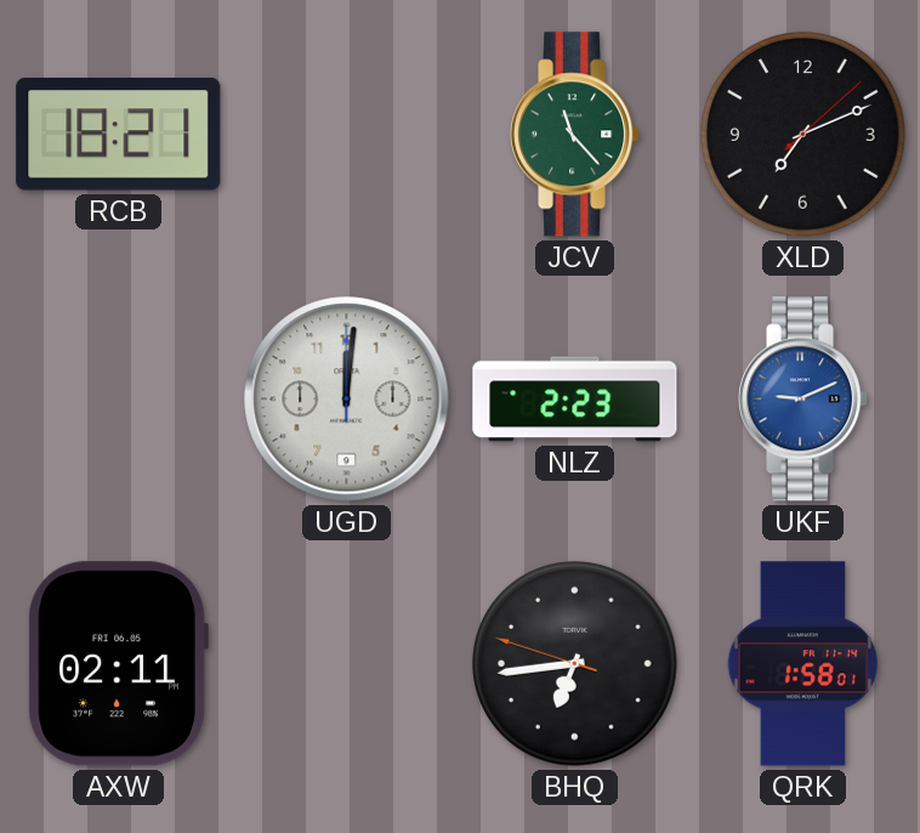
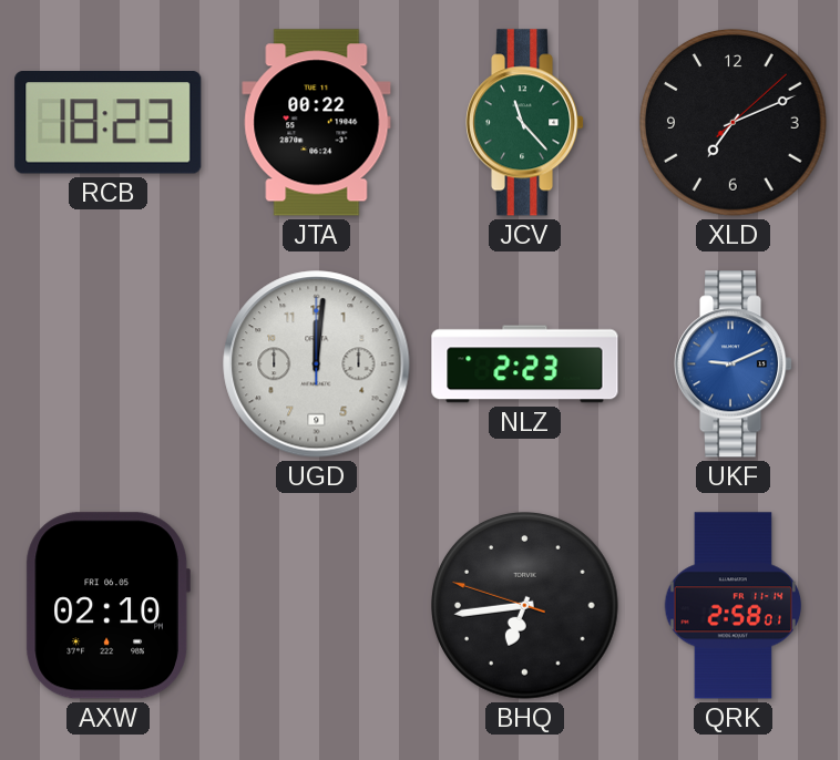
RCB: 18:21 -> 18:23 (109, 123)
JTA: none -> 00:22 (317, 123)
AXW: 02:11 -> 02:10 (107, 606)
QRK: 1:58 -> 2:58 (734, 606)
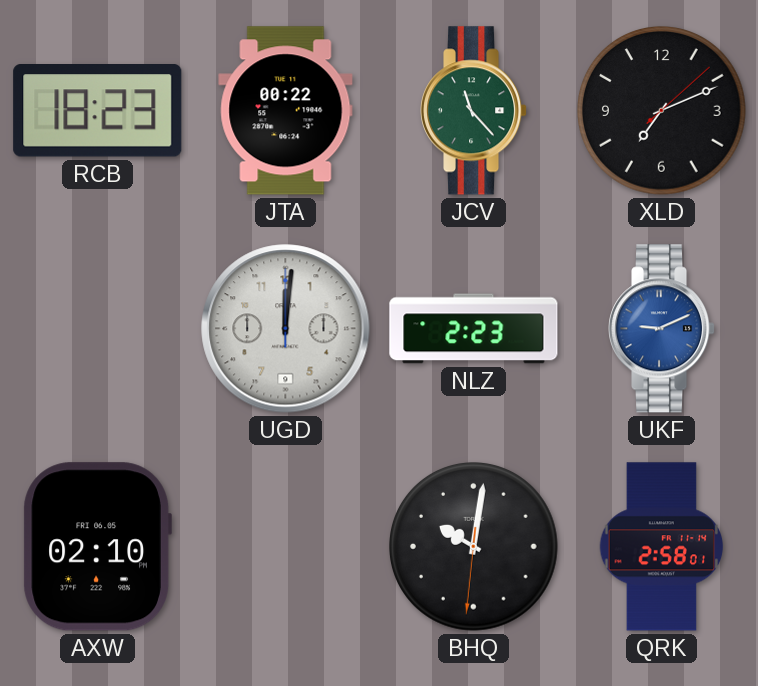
BHQ: 6:43 -> 10:01 (474, 547)
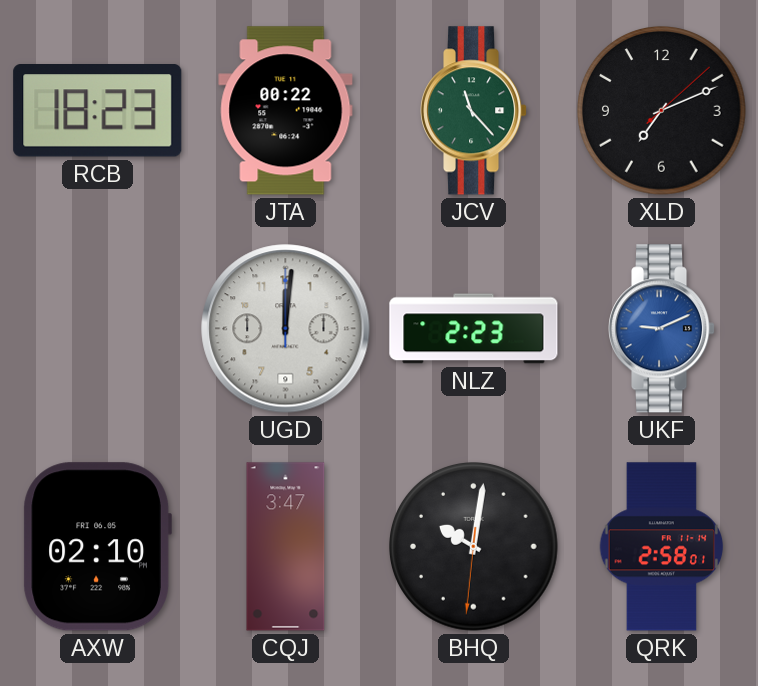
CQJ: none -> 3:47 (286, 547)
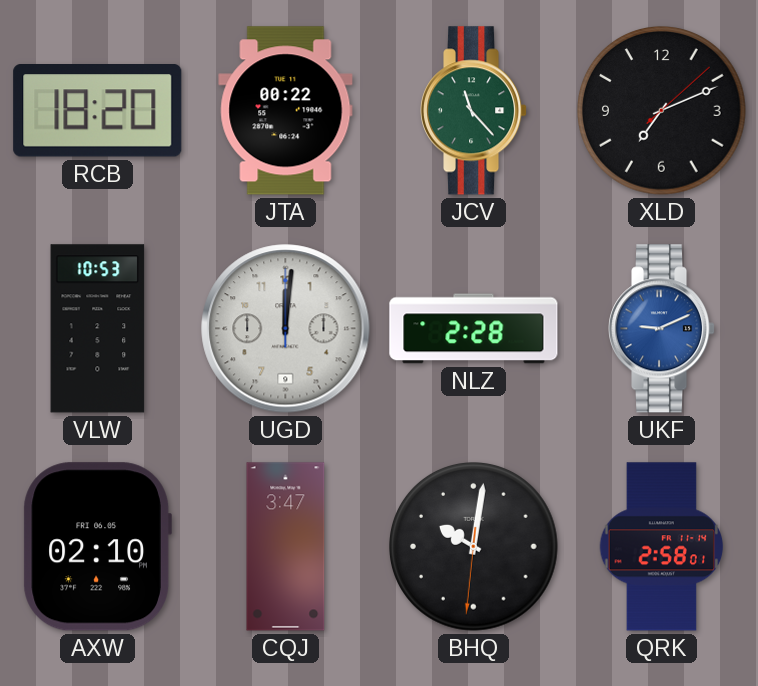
RCB: 18:23 -> 18:20 (98, 111)
VLW: none -> 10:53 (98, 329)
NLZ: 2:23 -> 2:28 (474, 329)
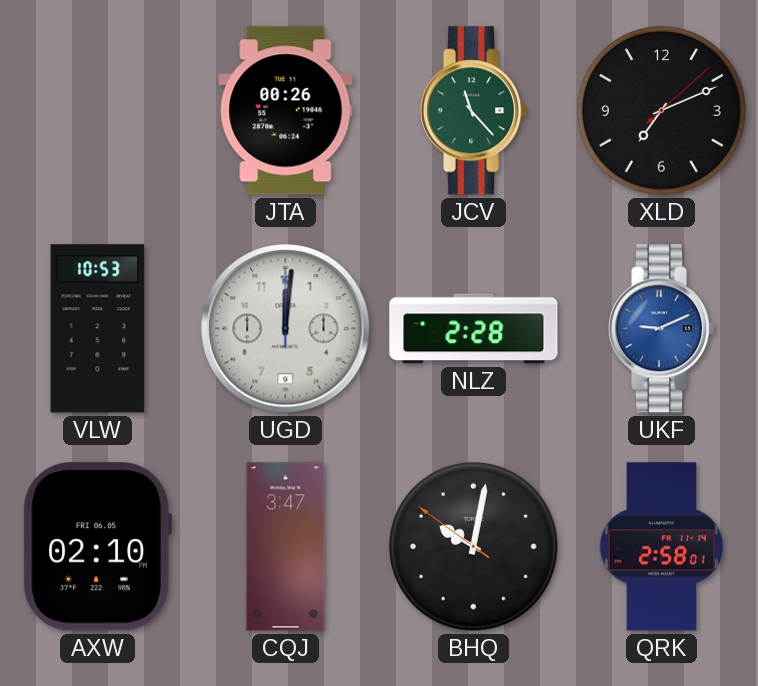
RCB: 18:20 -> none (98, 111)
JTA: 00:22 -> 00:26 (286, 111)
BHQ: 10:01:31 -> 10:01:51 (474, 547)
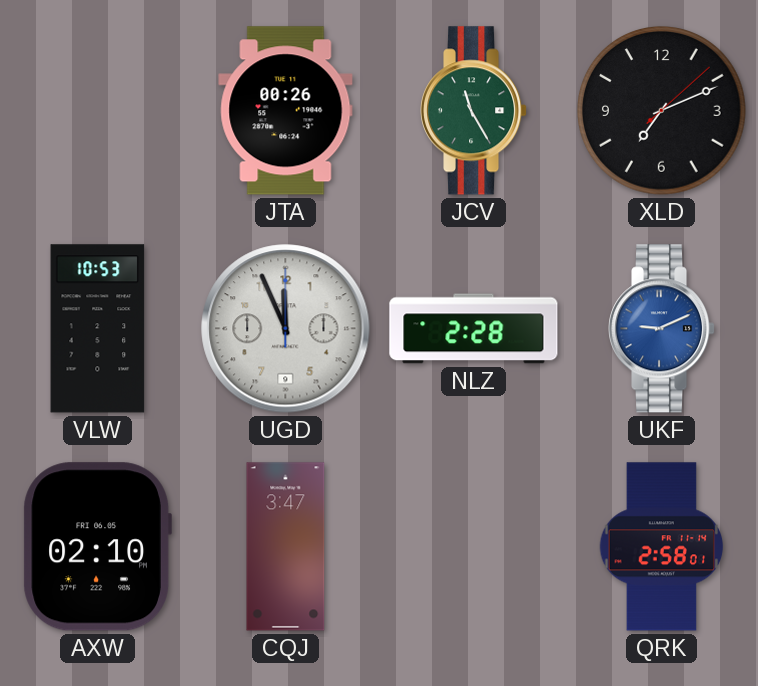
JCV: 11:23 -> 11:25 (475, 111)
UGD: 12:01 -> 11:56 (286, 329)
BHQ: 10:01 -> none (474, 547)
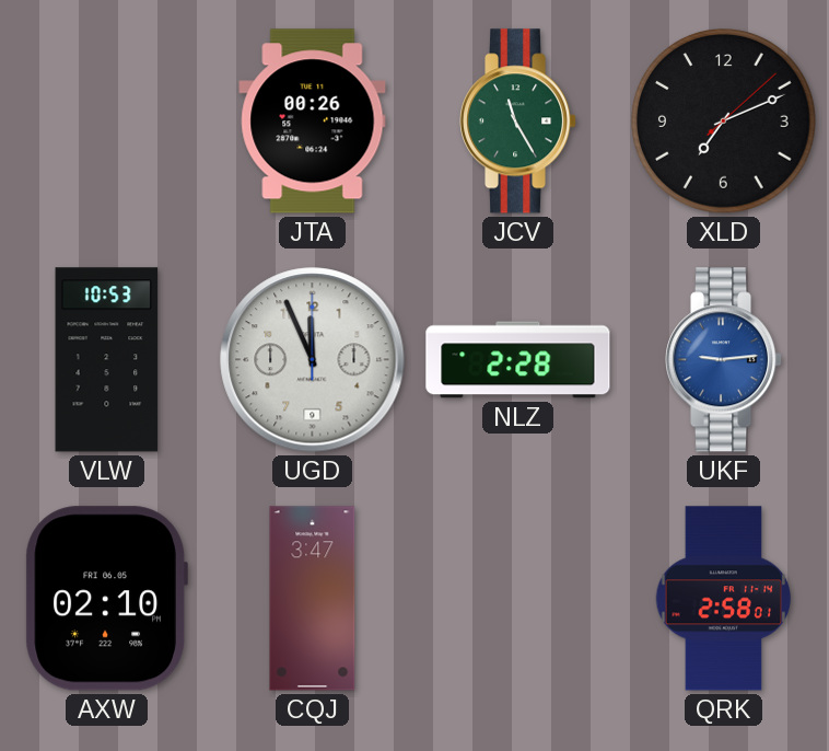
UKF: 9:11 -> 9:14 (725, 360)
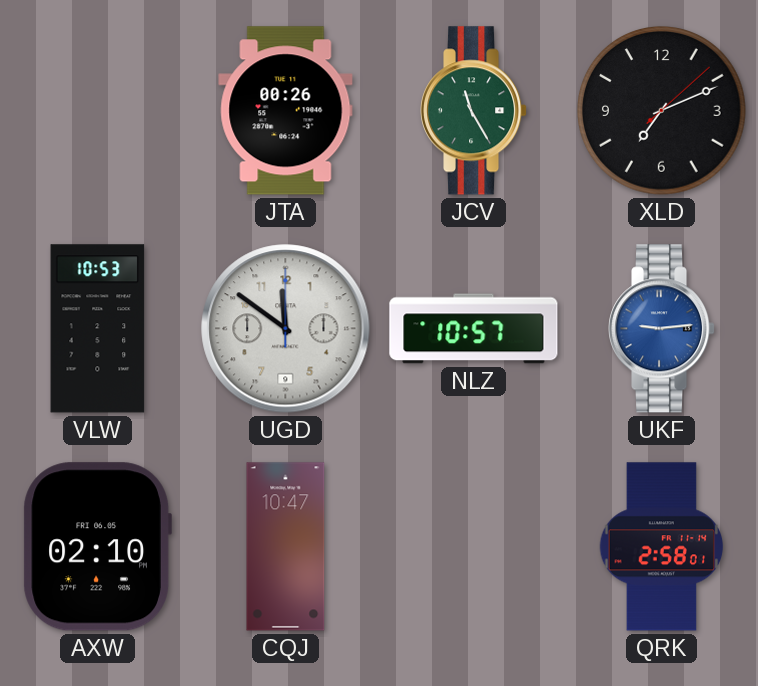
UGD: 11:56 -> 11:51 (286, 329)
NLZ: 2:28 -> 10:57 (474, 329)
CQJ: 3:47 -> 10:47 (286, 547)
